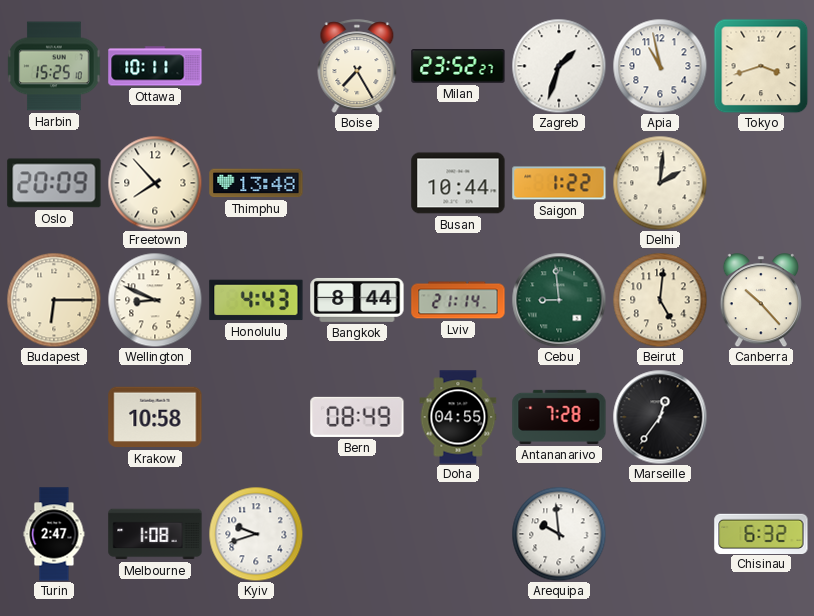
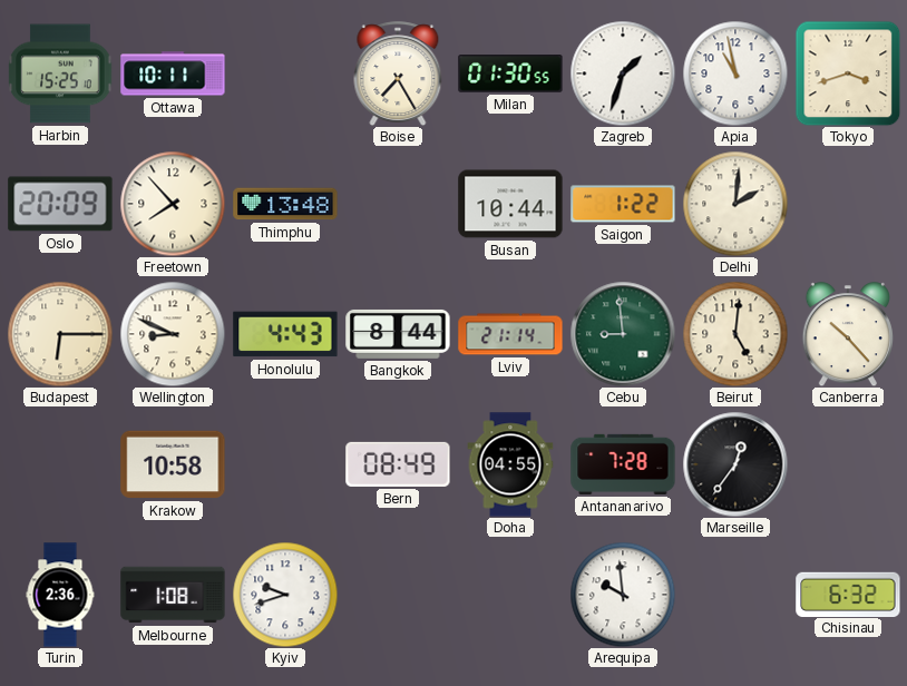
Milan: 23:52 -> 01:30 (510, 75)
Turin: 2:47 -> 2:36 (60, 595)
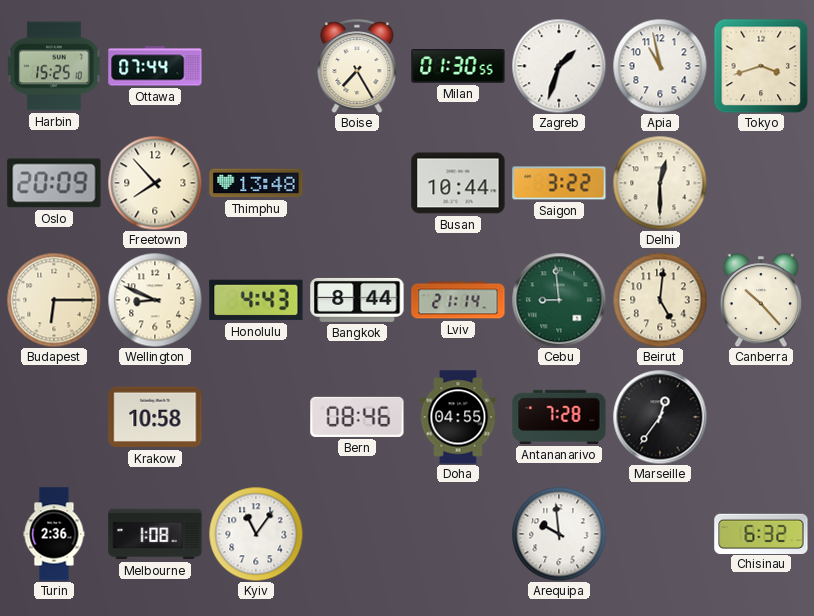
Ottawa: 10:11 -> 07:44 (155, 66)
Saigon: 1:22 -> 3:22 (559, 183)
Delhi: 2:01 -> 12:30 (660, 183)
Bern: 08:49 -> 08:46 (357, 417)
Kyiv: 9:42 -> 11:06 (256, 534)
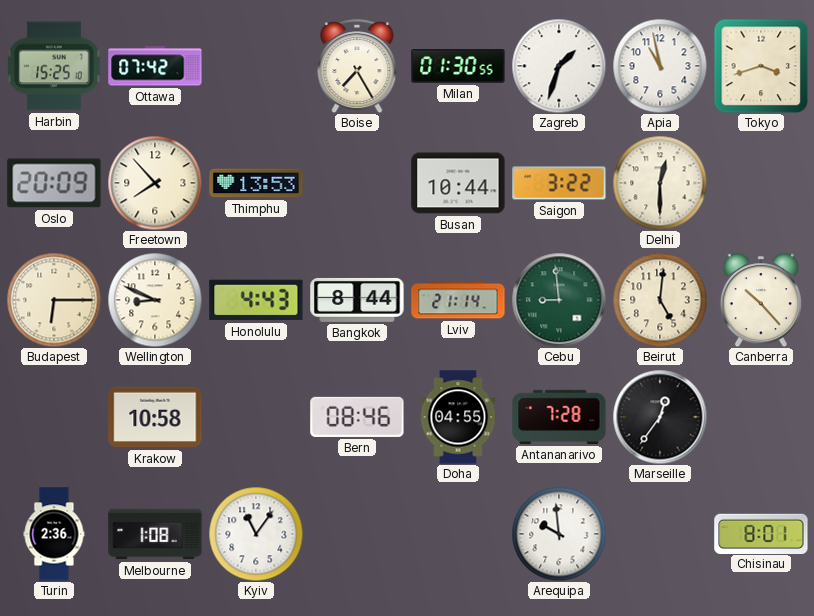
Ottawa: 07:44 -> 07:42 (155, 66)
Thimphu: 13:48 -> 13:53 (256, 183)
Chisinau: 6:32 -> 8:01 (761, 533)
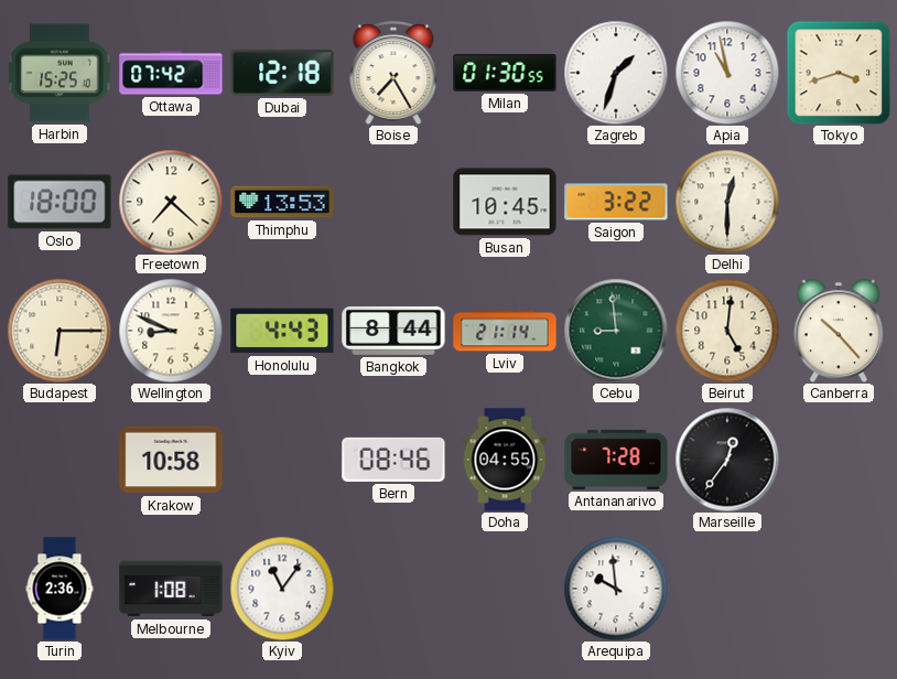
Dubai: none -> 12:18 (282, 73)
Oslo: 20:09 -> 18:00 (60, 202)
Freetown: 7:53 -> 7:22 (171, 202)
Busan: 10:44 -> 10:45 (505, 202)
Chisinau: 8:01 -> none (761, 533)
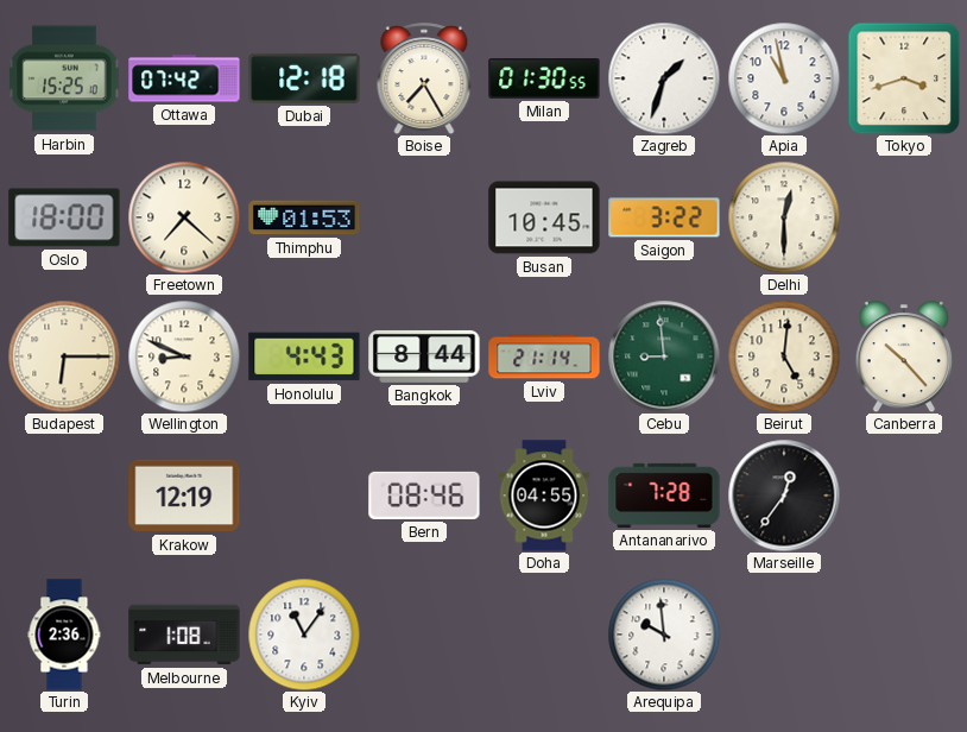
Thimphu: 13:53 -> 01:53 (304, 217)
Krakow: 10:58 -> 12:19 (184, 496)
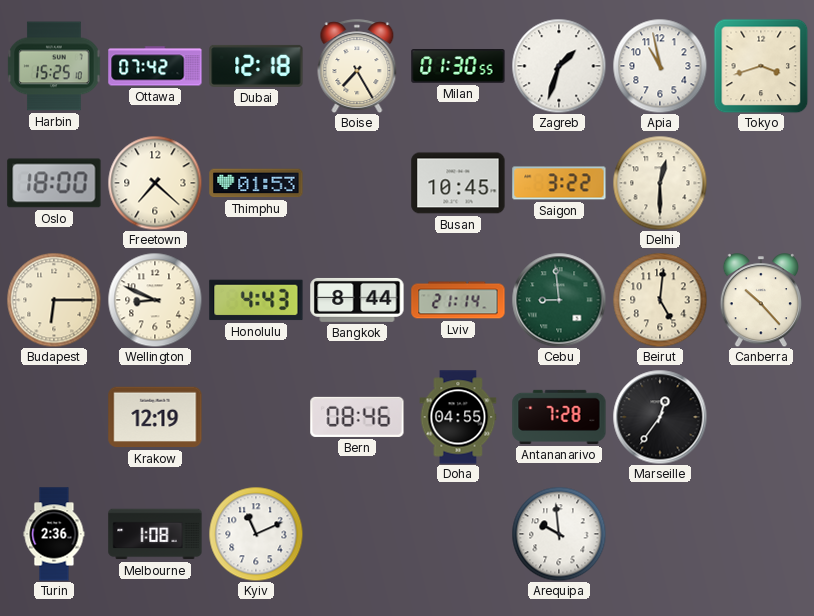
Kyiv: 11:06 -> 11:11 (256, 534)
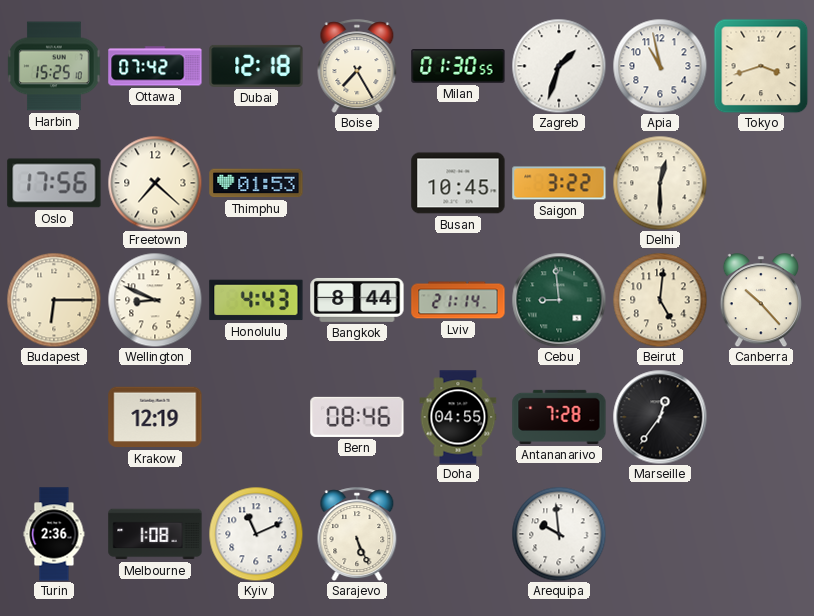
Oslo: 18:00 -> 17:56 (54, 183)
Sarajevo: none -> 5:26 (357, 534)
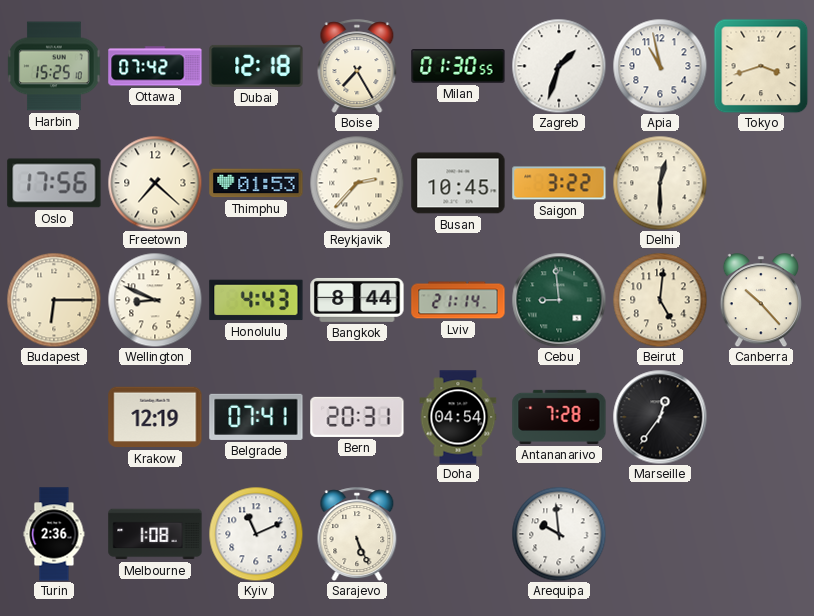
Reykjavik: none -> 2:37 (357, 183)
Belgrade: none -> 07:41 (256, 417)
Bern: 08:46 -> 20:31 (357, 417)
Doha: 04:55 -> 04:54 (458, 417)
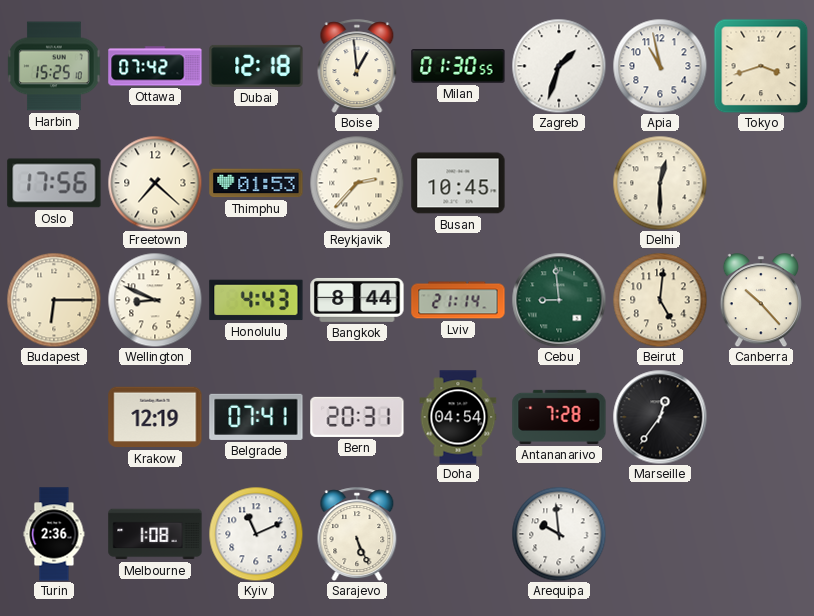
Boise: 7:25 -> 12:59 (357, 66)
Saigon: 3:22 -> none (559, 183)
